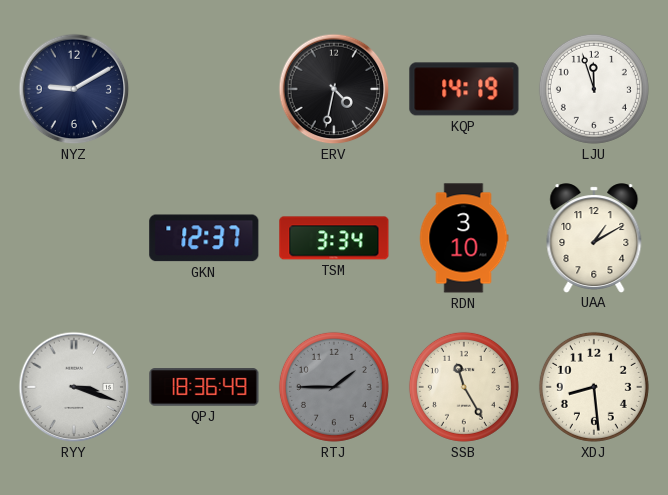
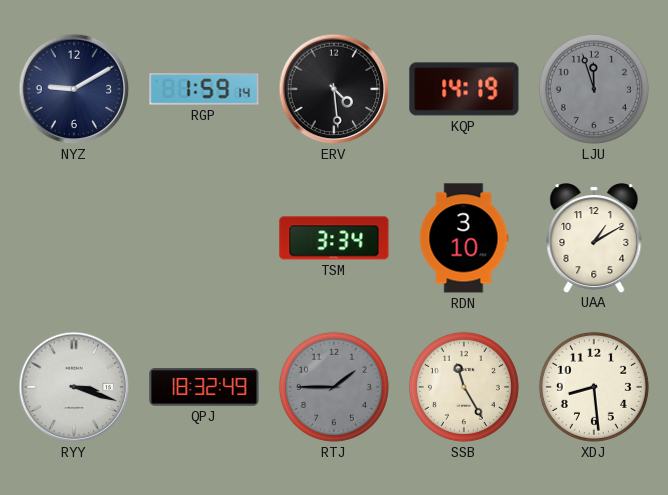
RGP: none -> 1:59 (204, 89)
ERV: 4:32 -> 4:29 (334, 89)
LJU dial: white -> grey (594, 89)
GKN: 12:37 -> none (204, 238)
QPJ: 18:36 -> 18:32 (204, 387)
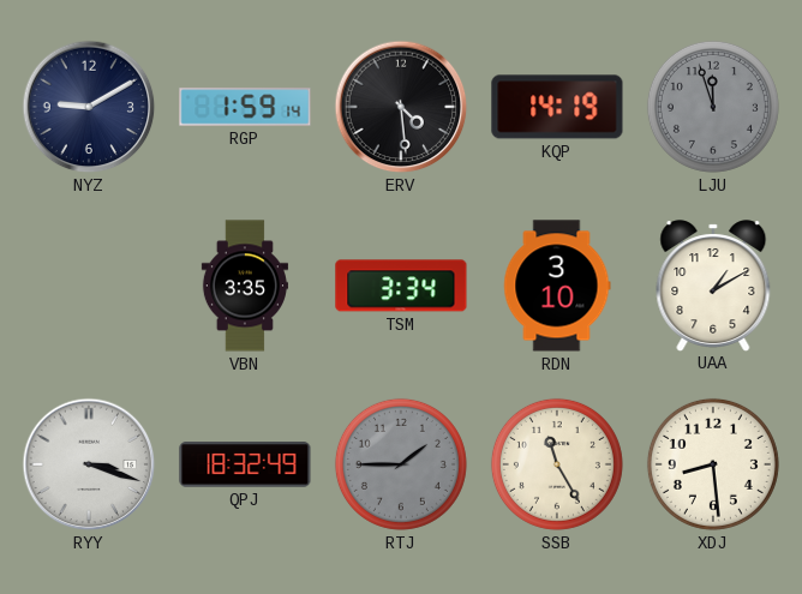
VBN: none -> 3:35 (245, 286)
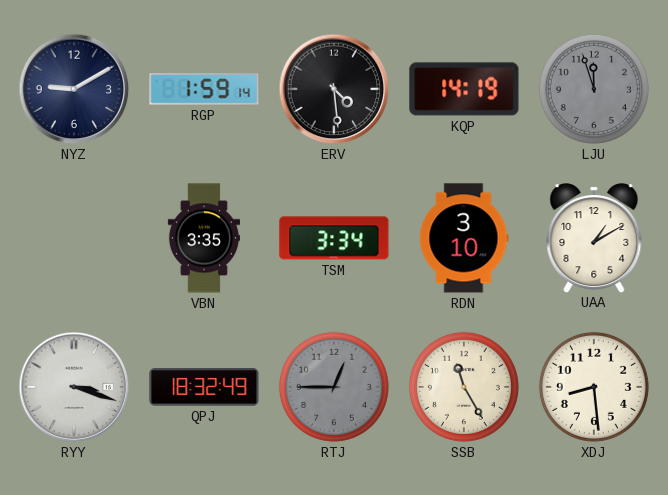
RTJ: 1:45 -> 12:45 (334, 387)
